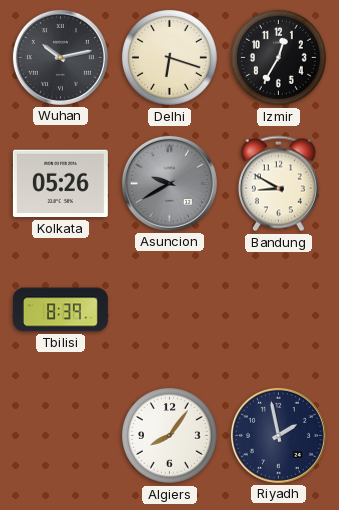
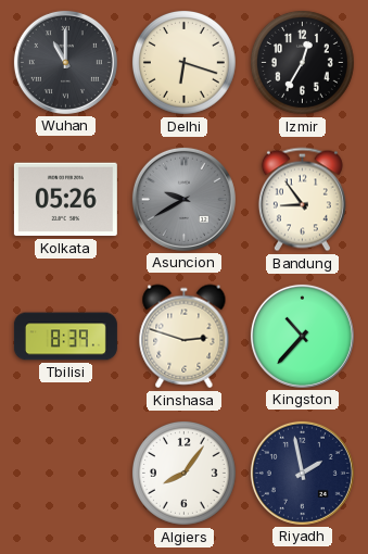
Wuhan: 10:13 -> 11:00 (65, 62)
Bandung: 8:50 -> 8:54 (302, 200)
Kinshasa: none -> 2:48 (185, 337)
Kingston: none -> 10:37 (302, 336)
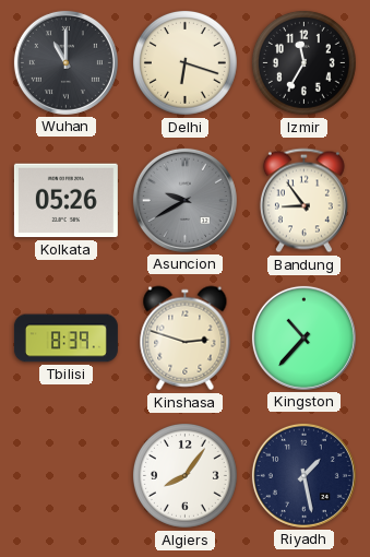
Izmir: 12:35 -> 11:35 (303, 62)
Riyadh: 1:58 -> 1:28 (303, 475)
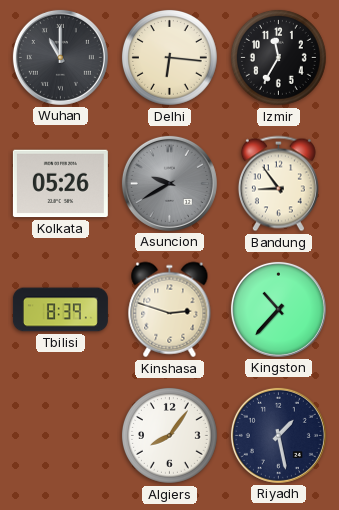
Delhi: 6:18 -> 6:16 (169, 57)
